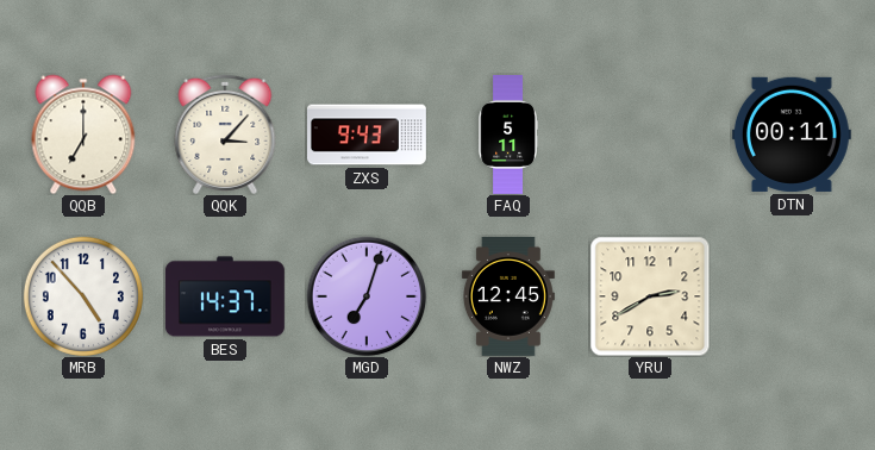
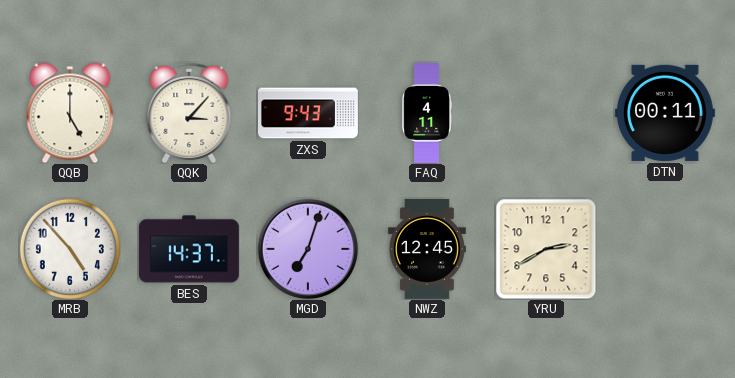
QQB: 7:00 -> 5:00 (70, 113)
FAQ: 5:11 -> 4:11 (426, 114)
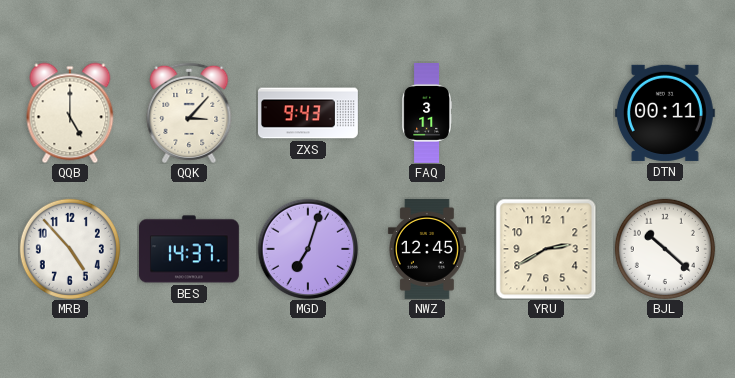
FAQ: 4:11 -> 3:11 (426, 114)
BJL: none -> 10:22 (665, 249)
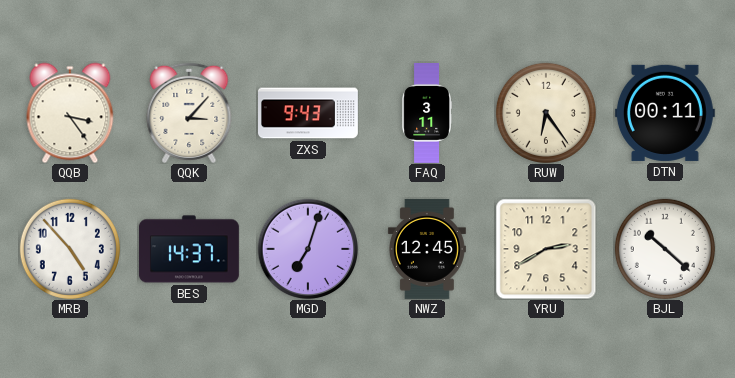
QQB: 5:00 -> 3:24 (70, 113)
RUW: none -> 6:24 (546, 113)
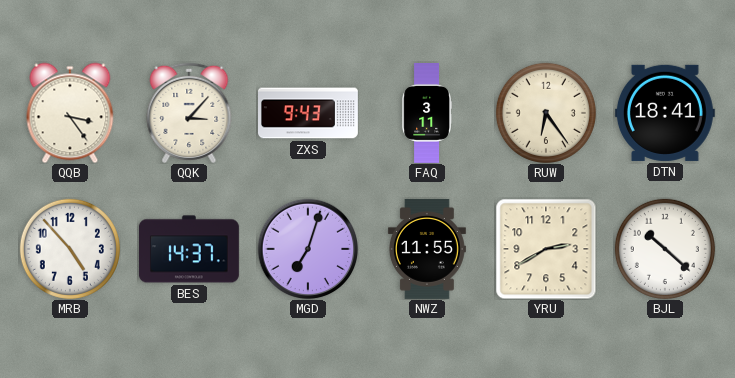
DTN: 00:11 -> 18:41 (665, 113)
NWZ: 12:45 -> 11:55 (427, 249)
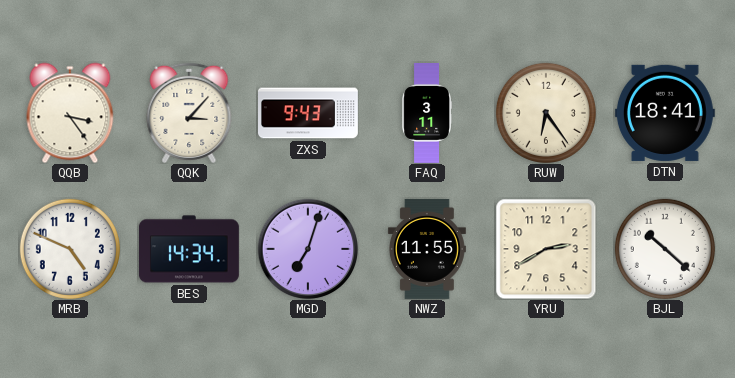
MRB: 4:53 -> 4:49 (70, 249)
BES: 14:37 -> 14:34 (189, 249)
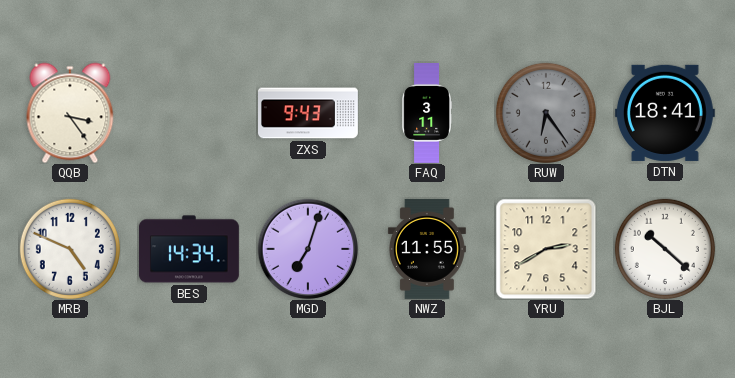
QQK: 3:07 -> none (189, 113)
RUW dial: cream -> grey (546, 113)
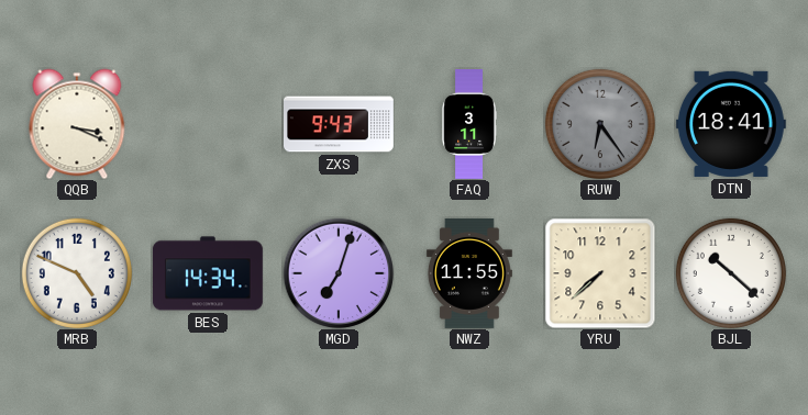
QQB: 3:24 -> 3:19 (77, 124)
YRU: 2:40 -> 7:38 (600, 273)
